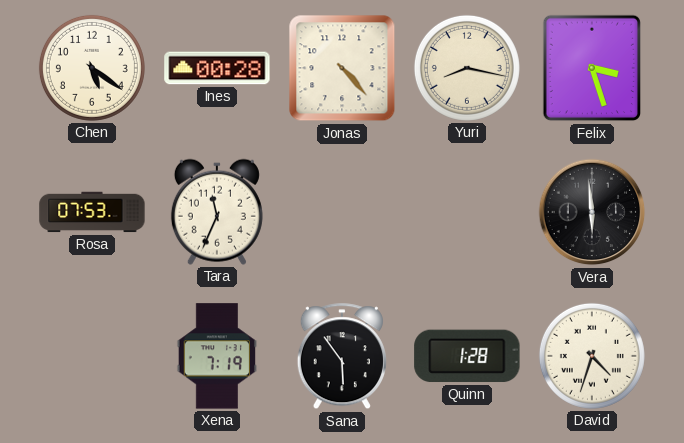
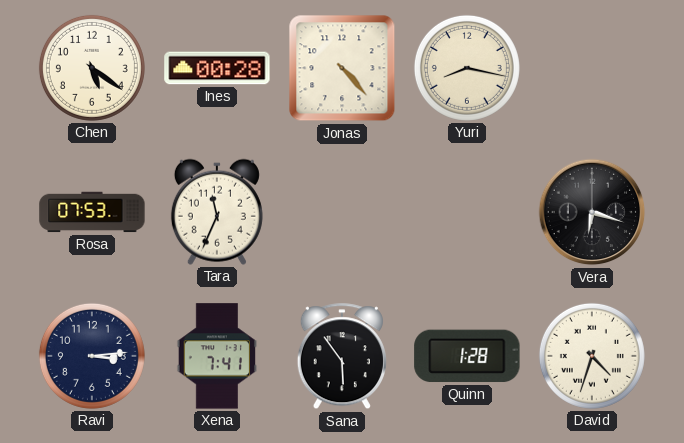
Felix: 3:27 -> none (592, 68)
Vera: 5:59 -> 6:18 (592, 212)
Ravi: none -> 3:14 (92, 356)
Xena: 7:19 -> 7:41 (217, 356)
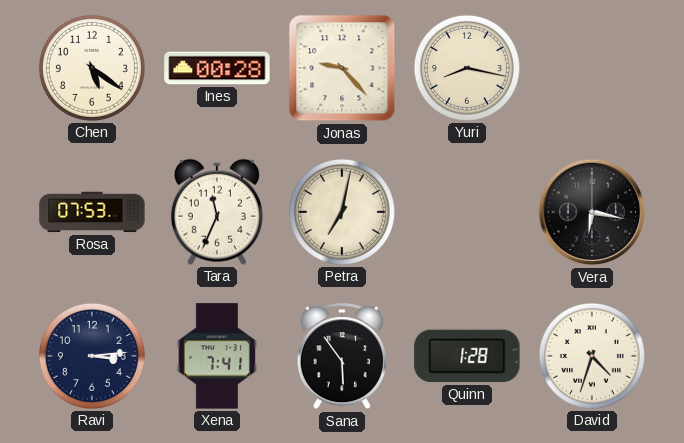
Jonas: 4:23 -> 9:23 (342, 68)
Petra: none -> 7:02 (342, 212)
Vera: 6:18 -> 6:17 (592, 212)
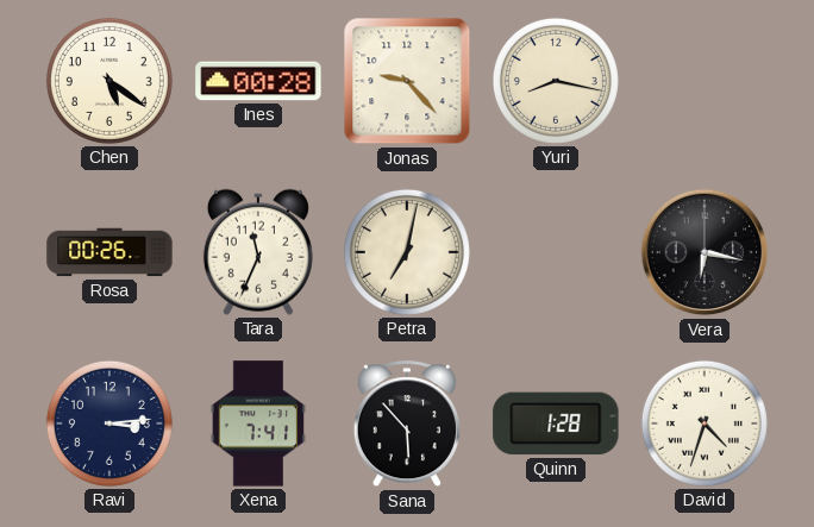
Rosa: 07:53 -> 00:26 (109, 252)
Sana: 5:54 -> 5:53 (407, 425)
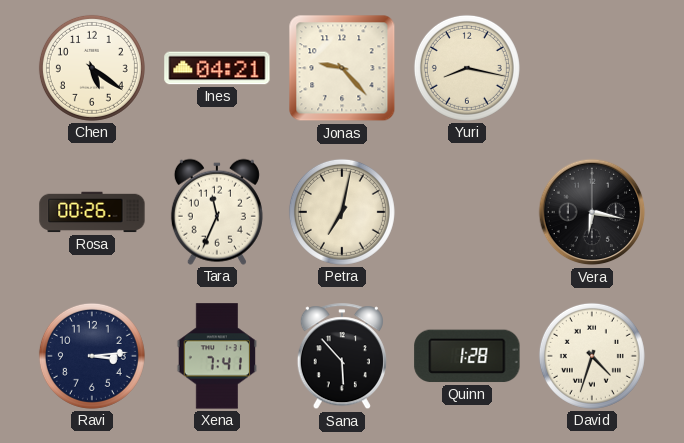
Ines: 00:28 -> 04:21 (217, 68)
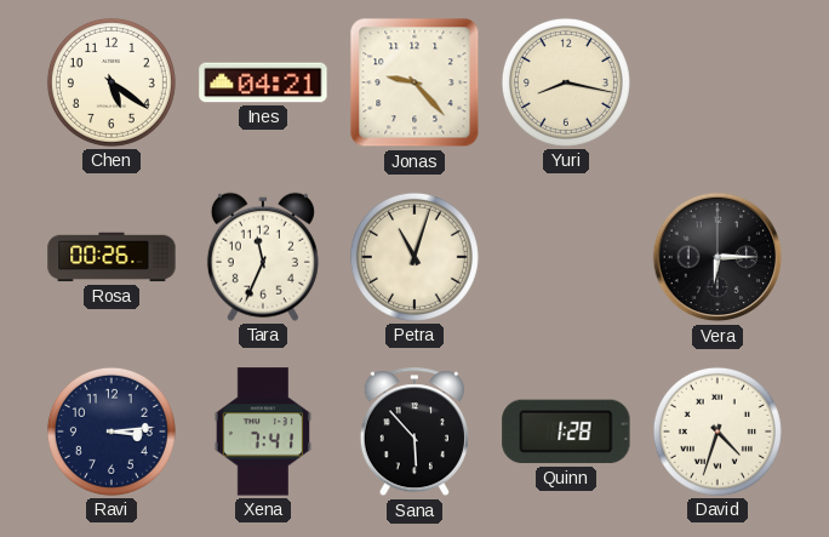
Petra: 7:02 -> 11:03 (414, 257)
Vera: 6:17 -> 6:15 (717, 257)
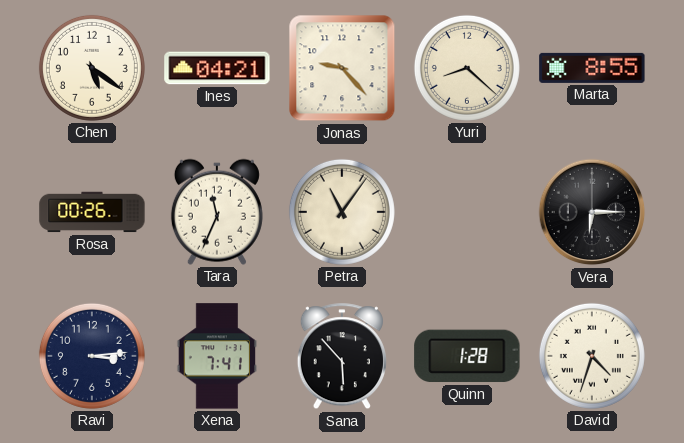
Yuri: 8:17 -> 8:22 (467, 68)
Marta: none -> 8:55 (592, 68)
Petra: 11:03 -> 11:06 (342, 212)
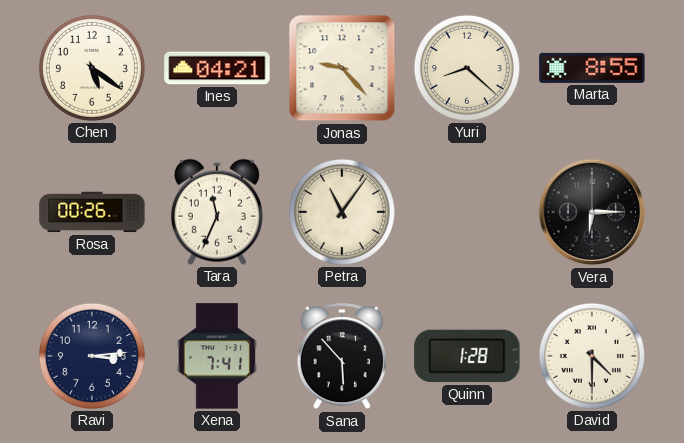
David: 4:33 -> 4:30 (592, 356)
